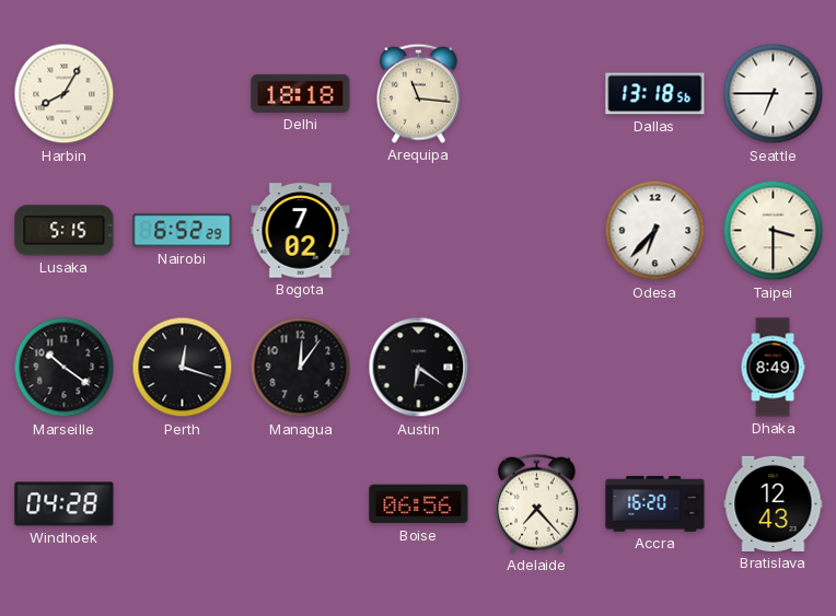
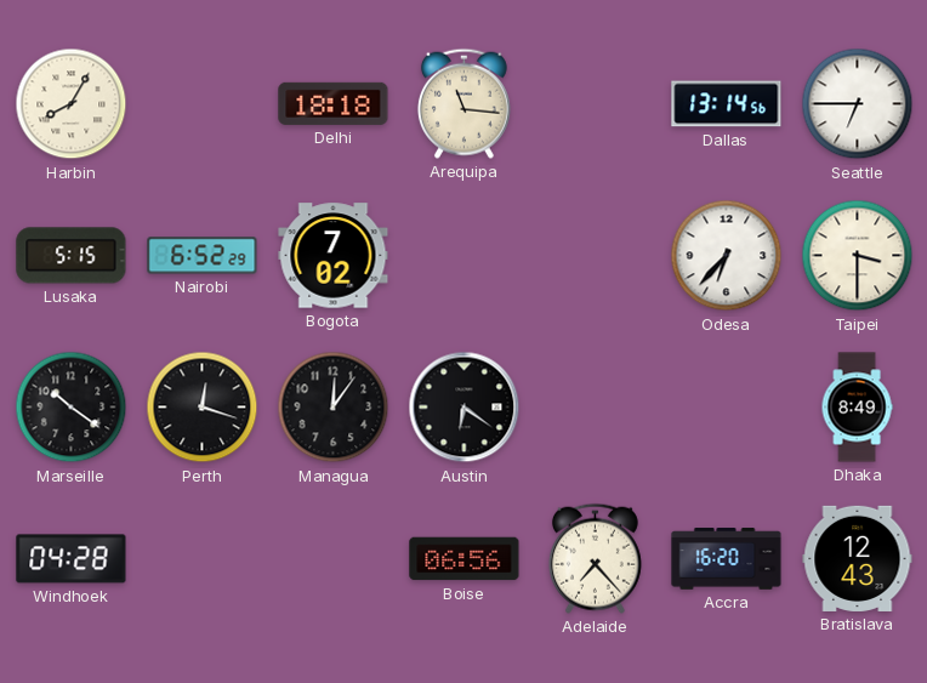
Dallas: 13:18 -> 13:14 (727, 104)
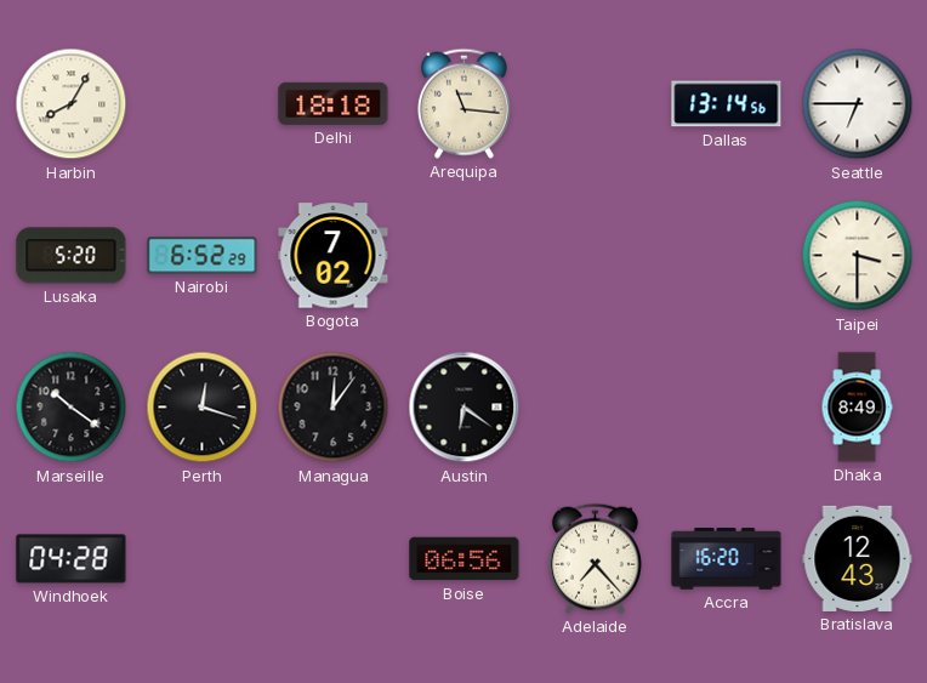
Lusaka: 5:15 -> 5:20 (72, 256)
Odesa: 6:37 -> none (727, 256)
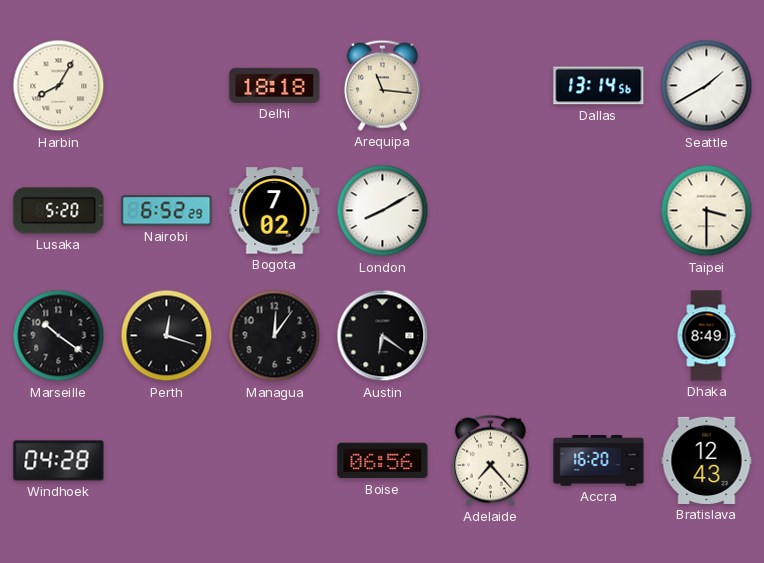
Seattle: 6:45 -> 1:40 (707, 86)
London: none -> 8:10 (383, 211)
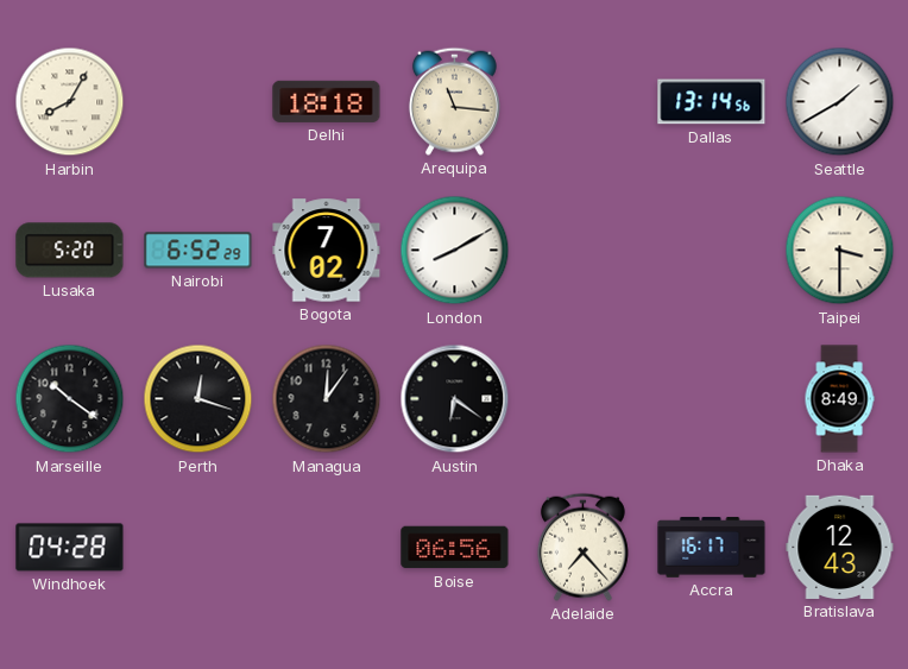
Accra: 16:20 -> 16:17 (712, 548)
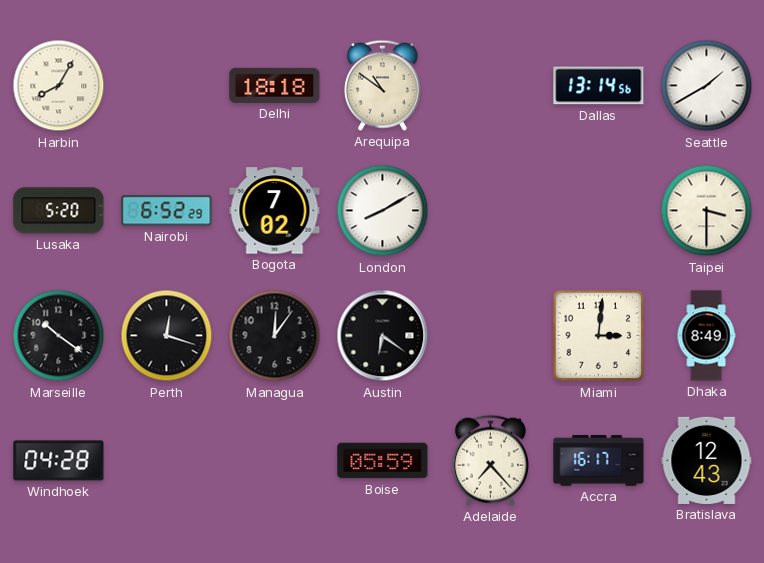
Arequipa: 11:16 -> 10:51 (382, 85)
Miami: none -> 3:01 (599, 336)
Boise: 06:56 -> 05:59 (383, 461)
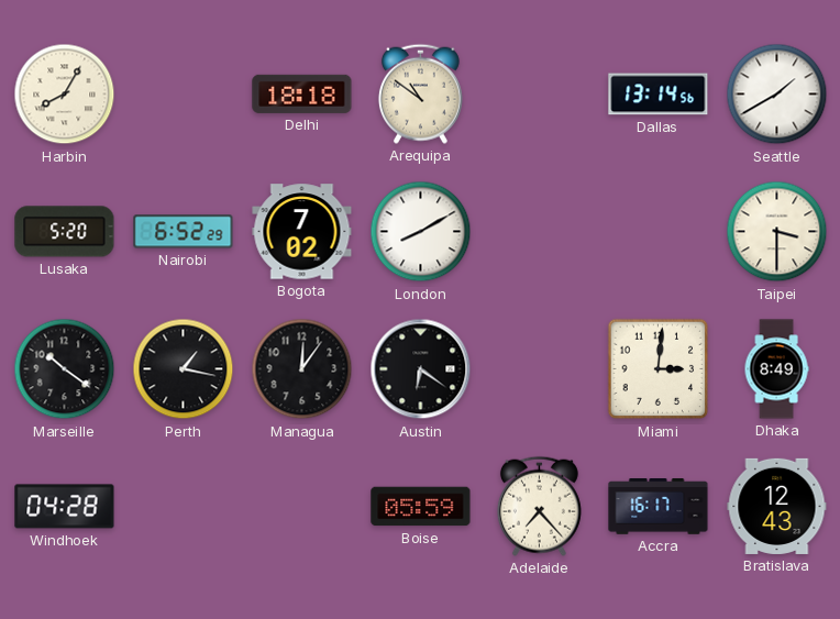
Perth: 12:18 -> 1:17 (184, 369)
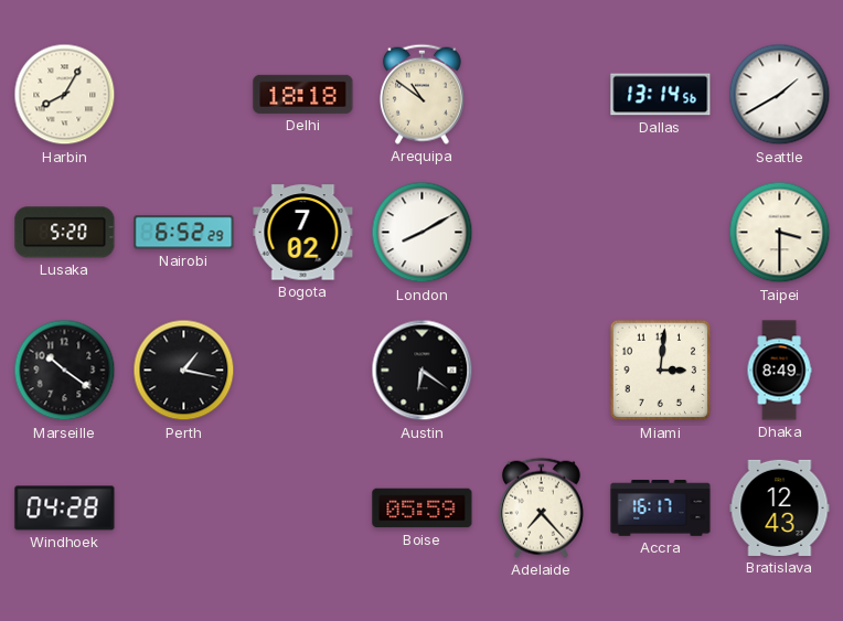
Managua: 12:06 -> none (302, 369)
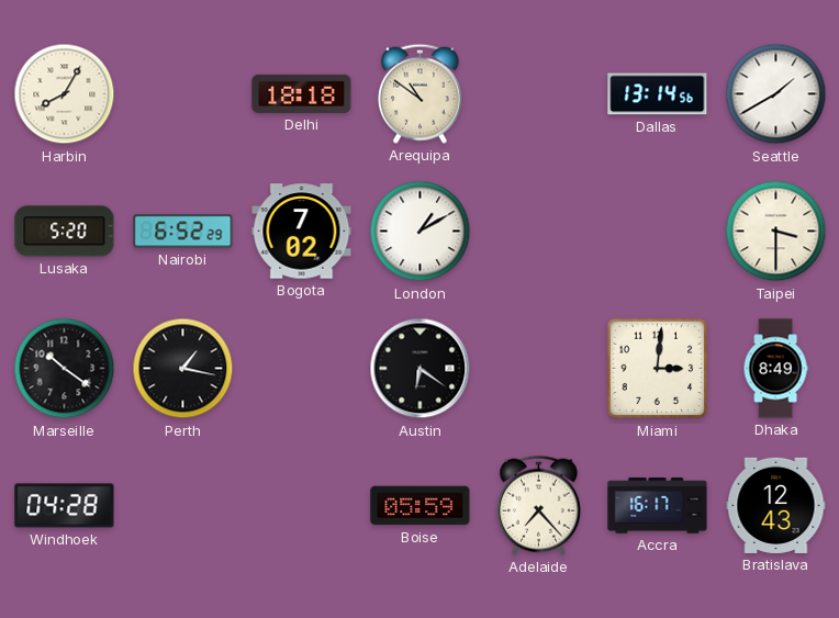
London: 8:10 -> 1:10 (421, 232)
